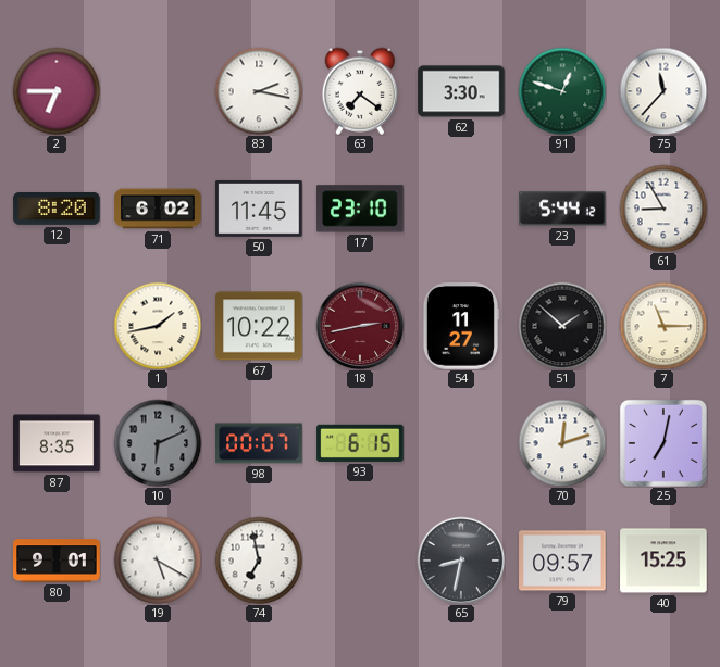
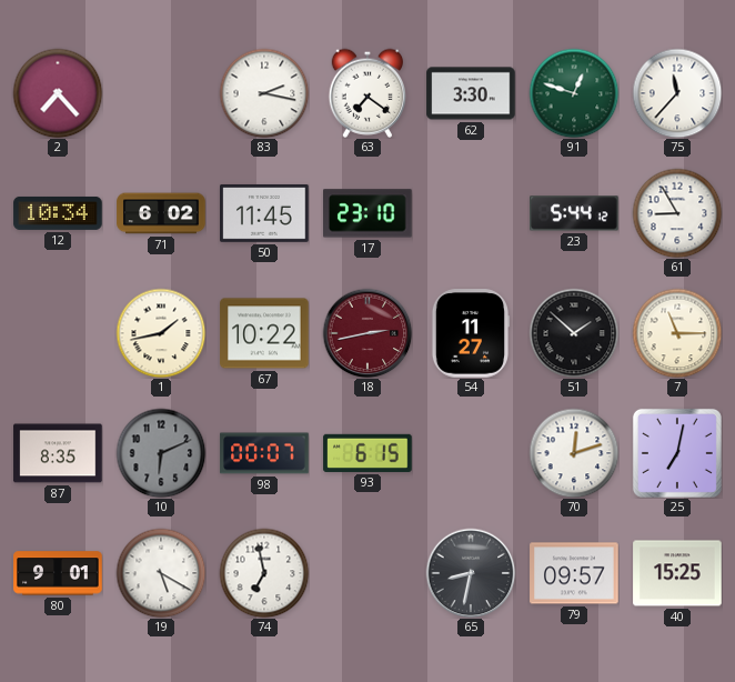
2: 6:45 -> 7:23 (58, 93)
12: 8:20 -> 10:34 (58, 213)
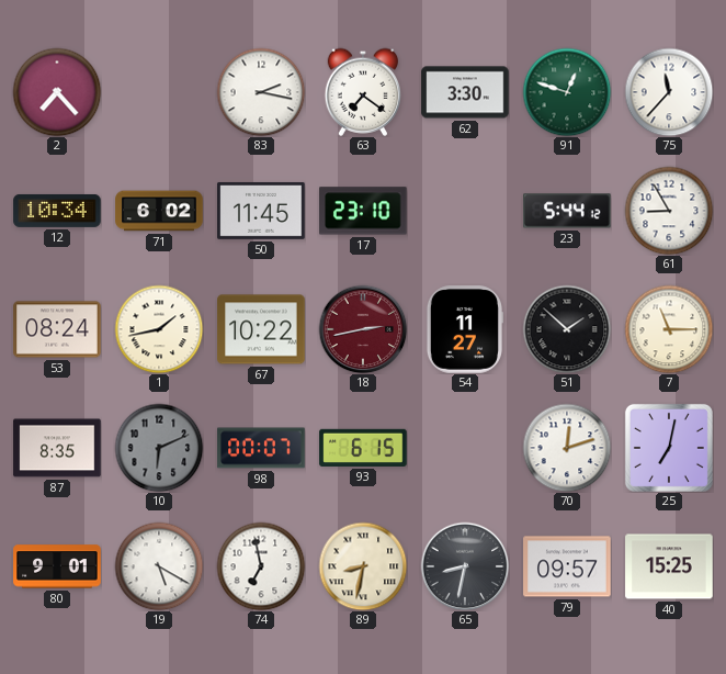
53: none -> 08:24 (57, 329)
89: none -> 8:32 (363, 566)
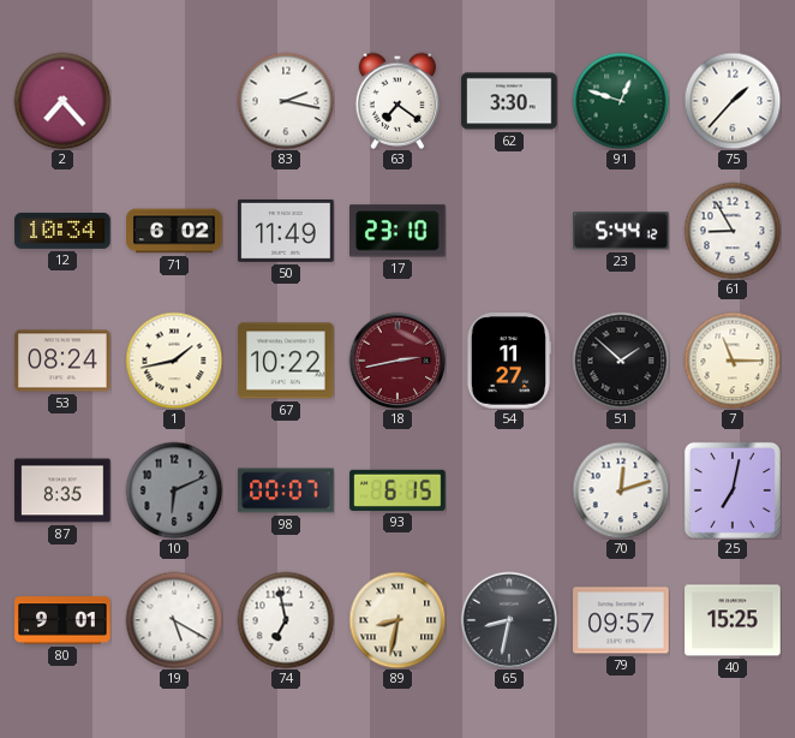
75: 11:37 -> 1:37 (733, 101)
50: 11:45 -> 11:49 (286, 231)
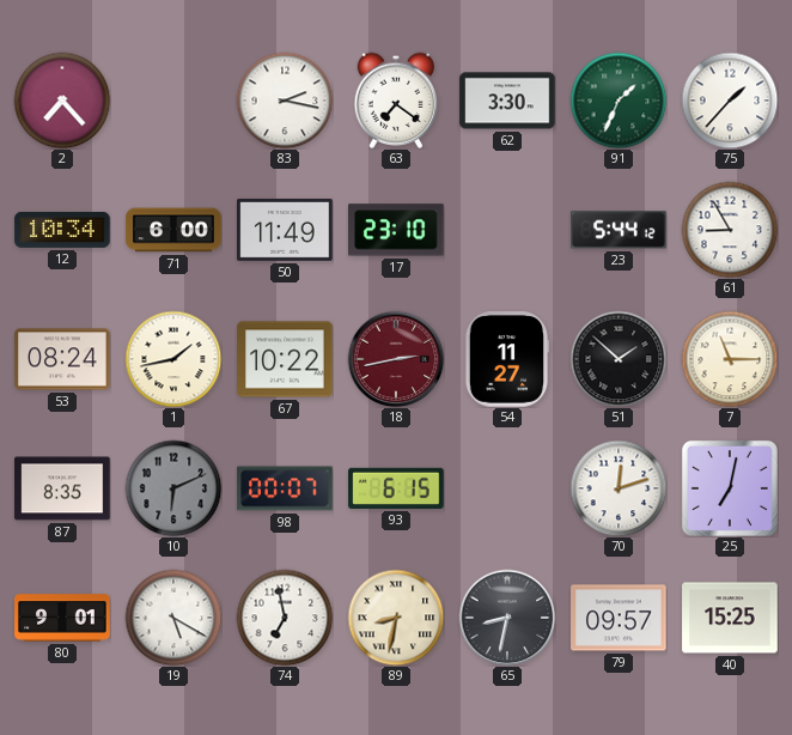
91: 12:48 -> 1:34 (619, 101)
71: 6:02 -> 6:00 (173, 230)
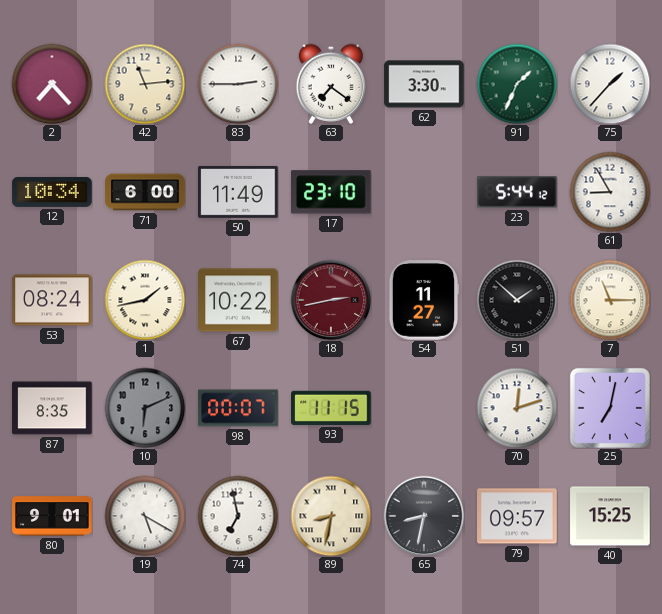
42: none -> 11:14 (145, 84)
83: 2:17 -> 2:45 (238, 84)
93: 6:15 -> 11:15 (331, 408)
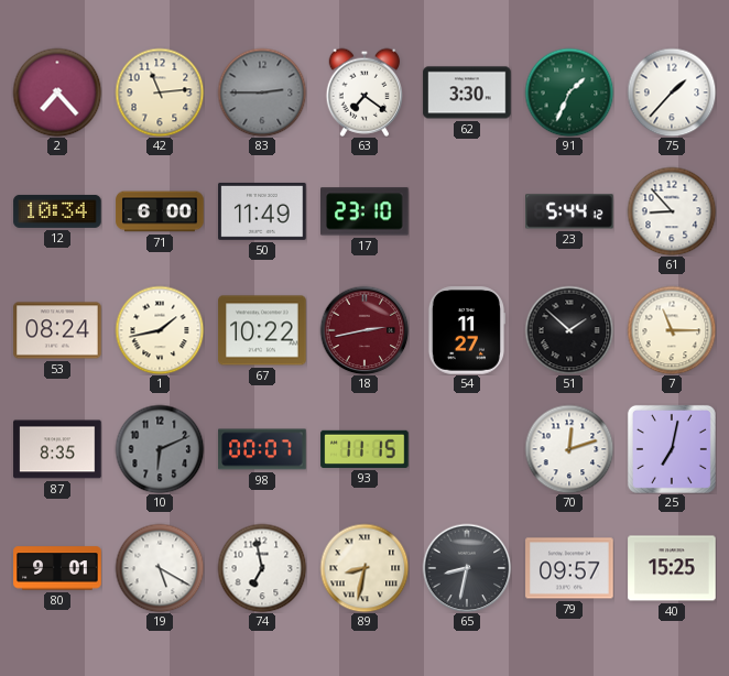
83 dial: white -> grey (262, 92)
61: 8:55 -> 8:53 (672, 211)
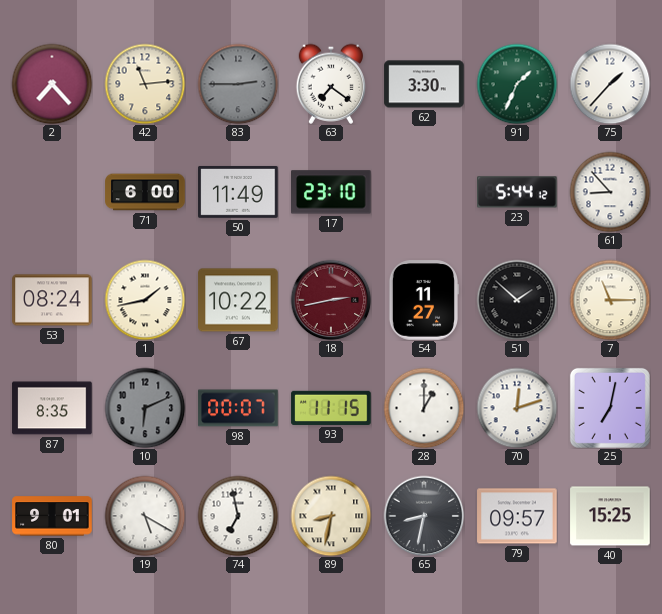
12: 10:34 -> none (57, 211)
28: none -> 1:00 (424, 408)
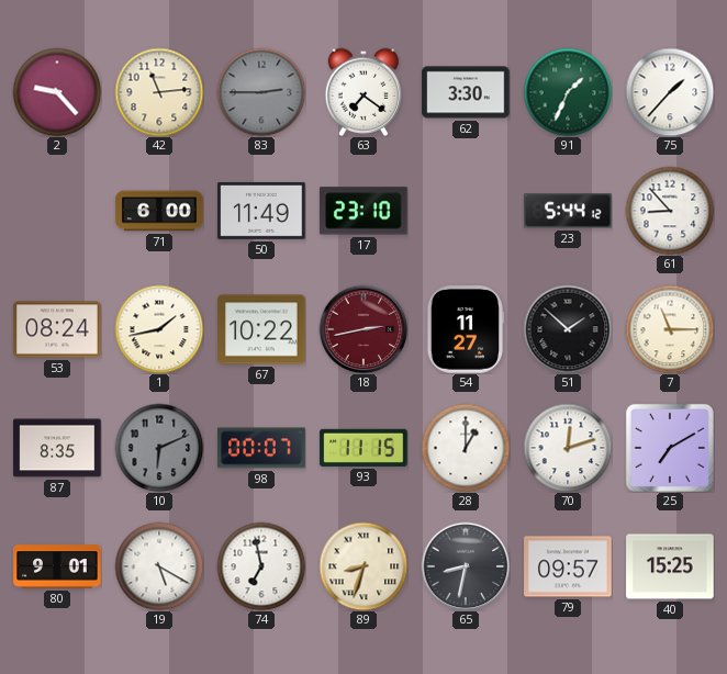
2: 7:23 -> 9:23 (57, 92)
25: 7:02 -> 7:10 (670, 448)
89: 8:32 -> 8:33 (363, 566)
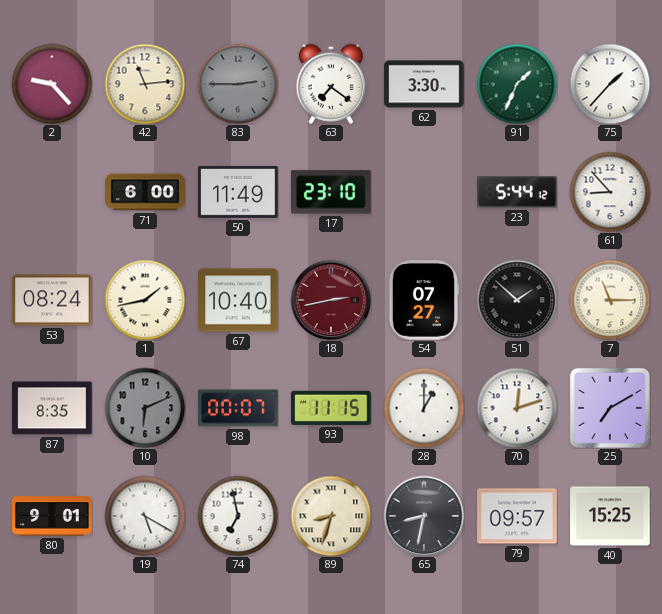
67: 10:22 -> 10:40 (238, 300)
54: 11:27 -> 07:27 (423, 300)
